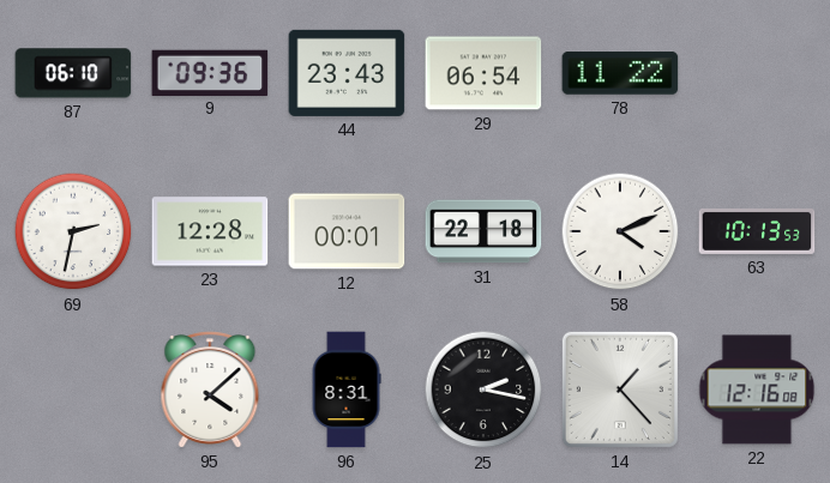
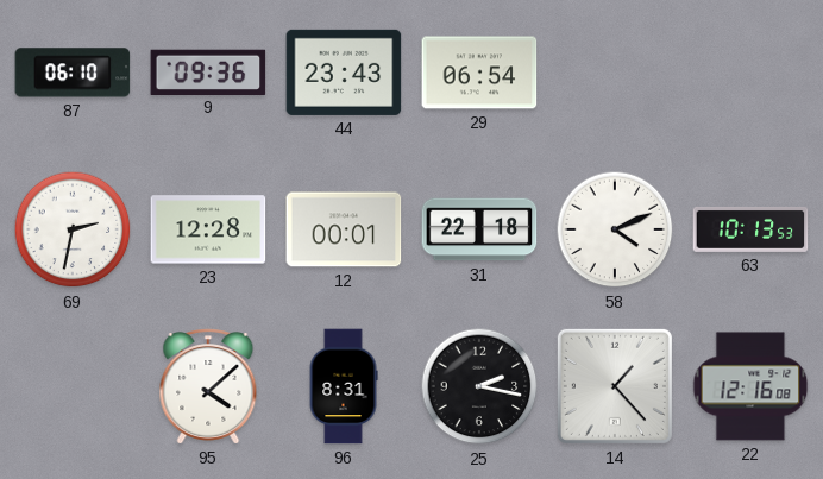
78: 11:22 -> none (620, 73)
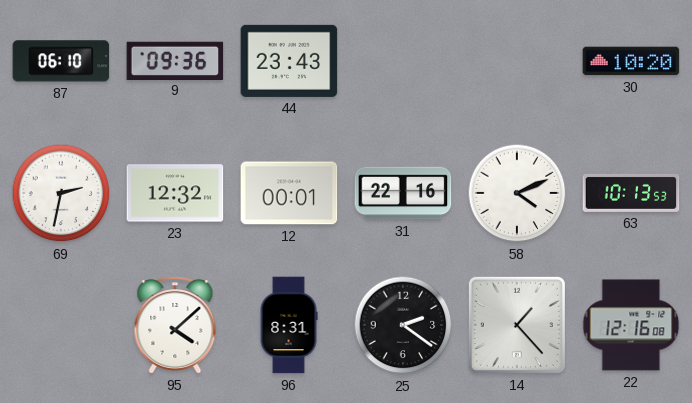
29: 06:54 -> none (479, 73)
30: none -> 10:20 (631, 61)
23: 12:28 -> 12:32 (175, 193)
31: 22:18 -> 22:16 (403, 193)
25: 2:17 -> 2:21 (403, 325)
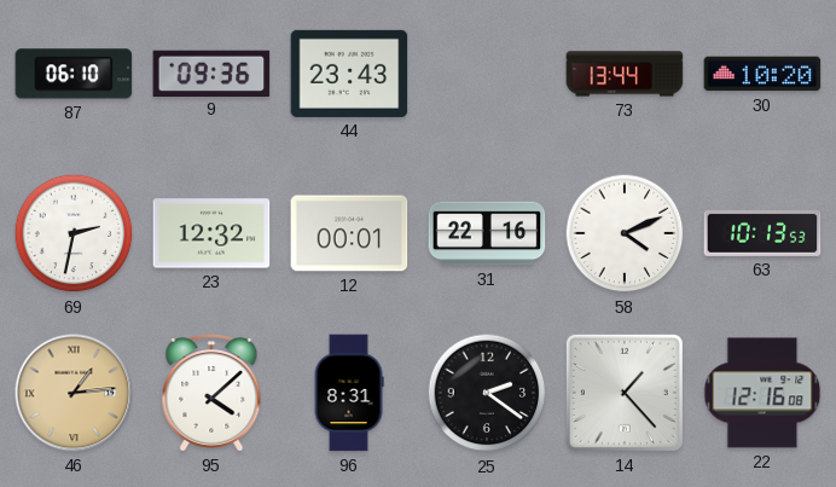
73: none -> 13:44 (625, 74)
46: none -> 1:14 (74, 393)
